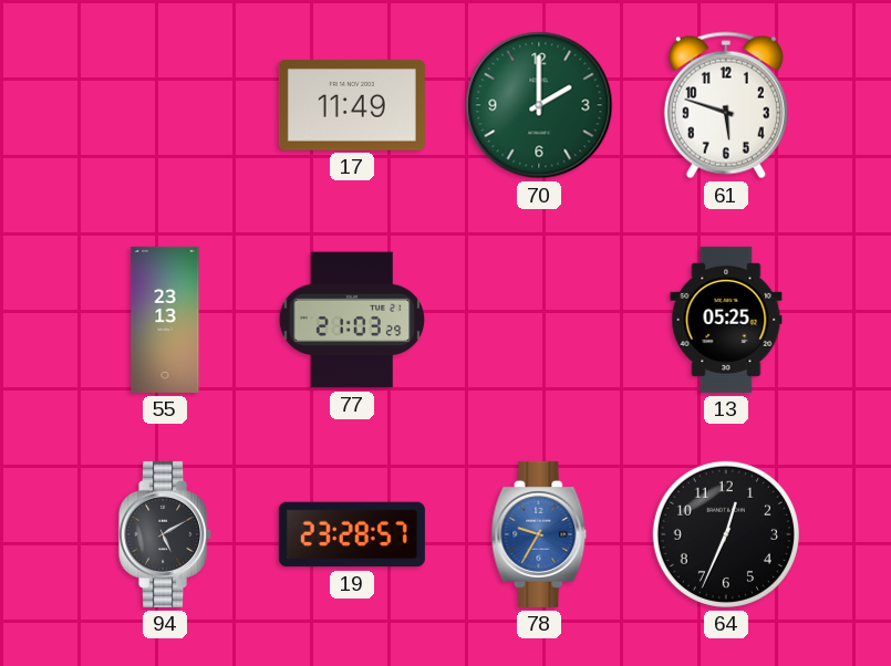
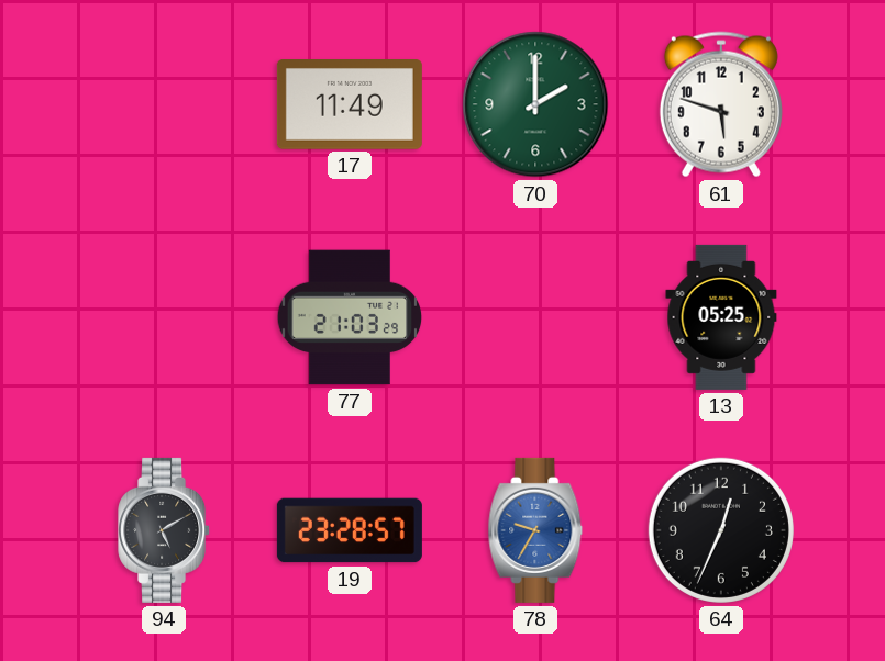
55: 23:13 -> none (165, 320)
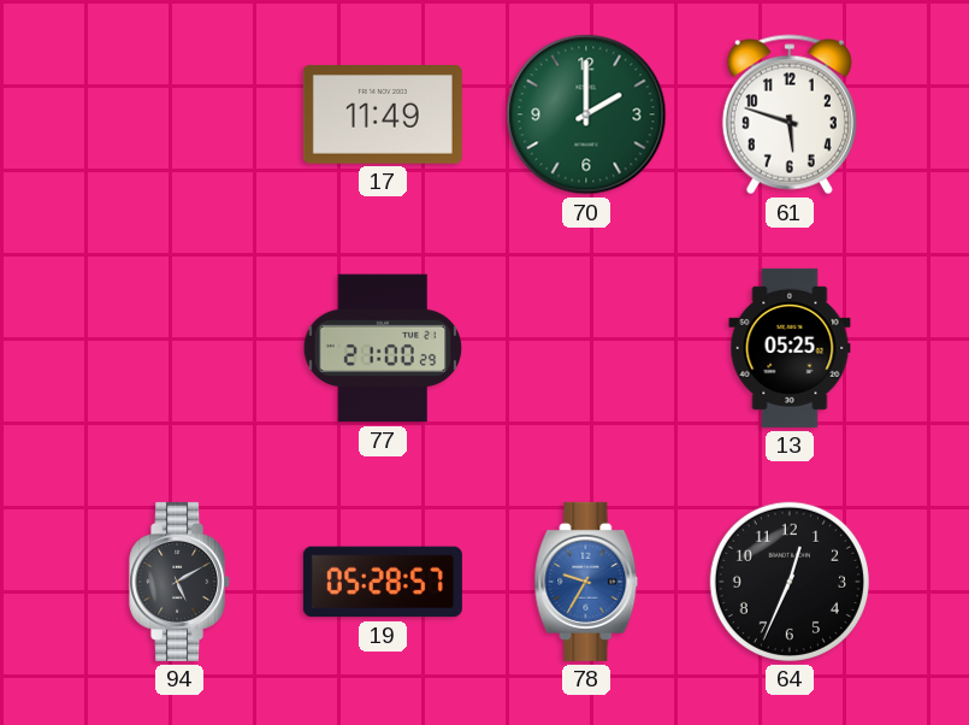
77: 21:03 -> 21:00 (383, 348)
19: 23:28 -> 05:28 (383, 582)
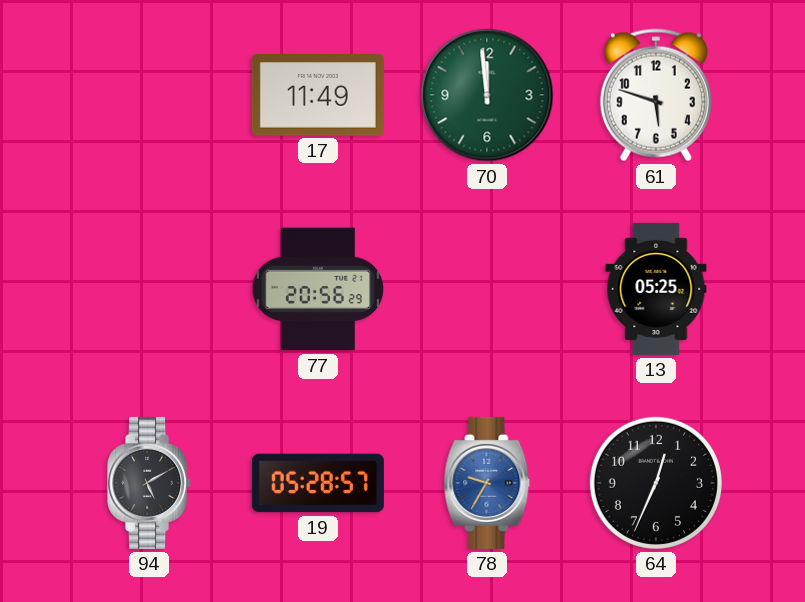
70: 2:00 -> 11:59 (487, 95)
77: 21:00 -> 20:56 (318, 289)
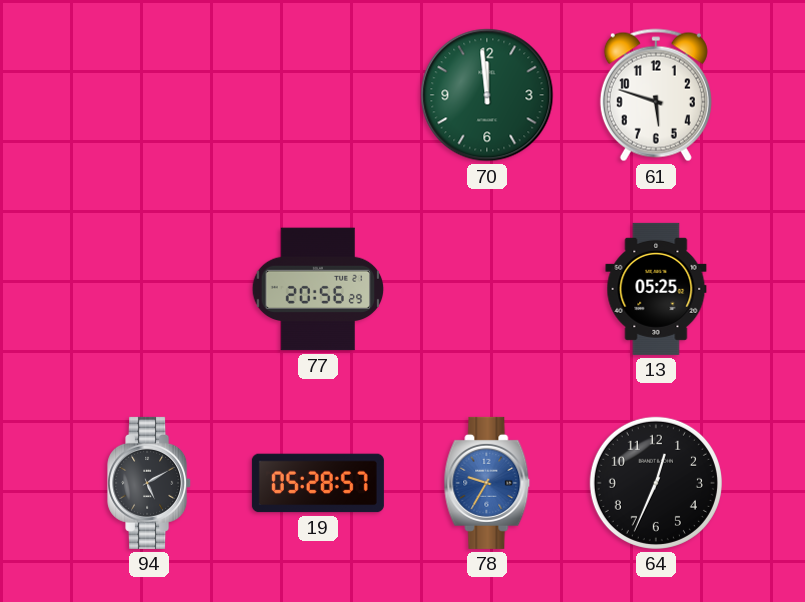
17: 11:49 -> none (318, 96)
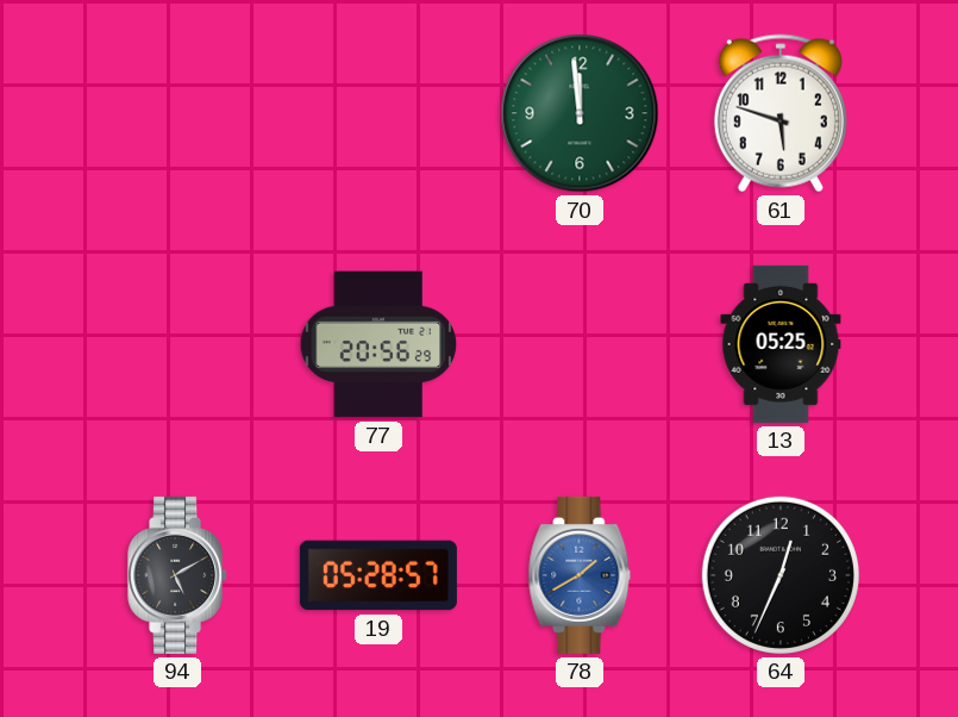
78: 9:35 -> 1:40 (580, 575)
